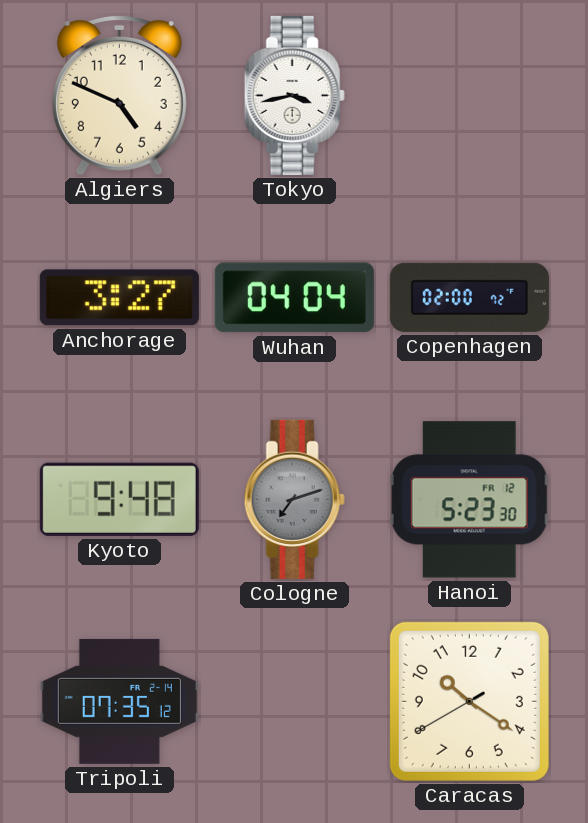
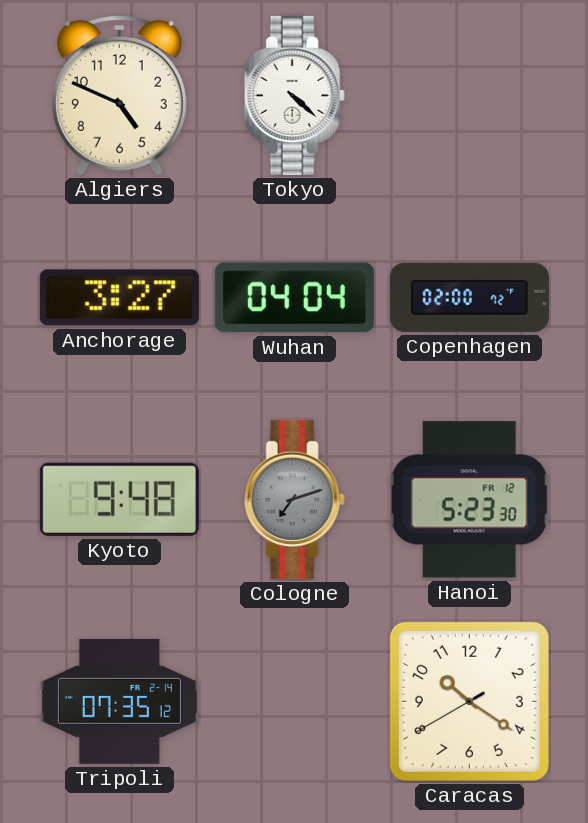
Tokyo: 3:43 -> 4:22 (294, 95)
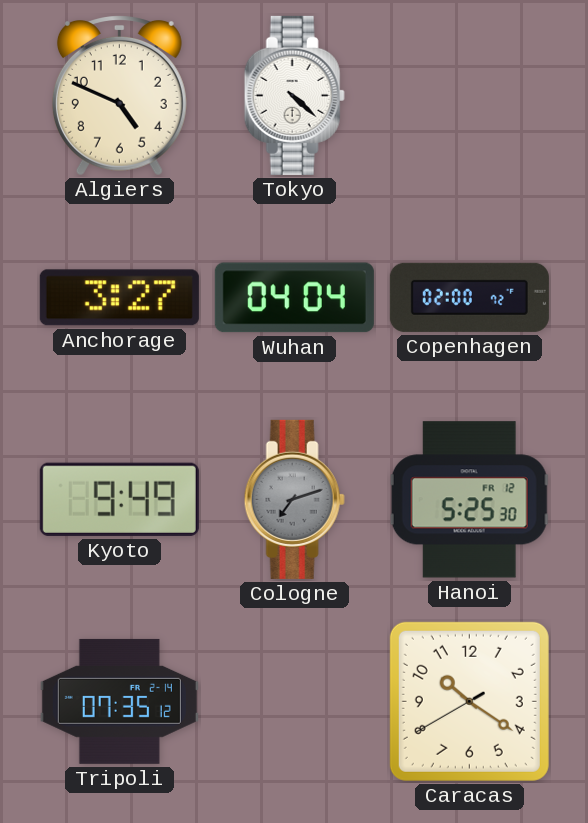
Kyoto: 9:48 -> 9:49 (119, 499)
Hanoi: 5:23 -> 5:25 (470, 500)
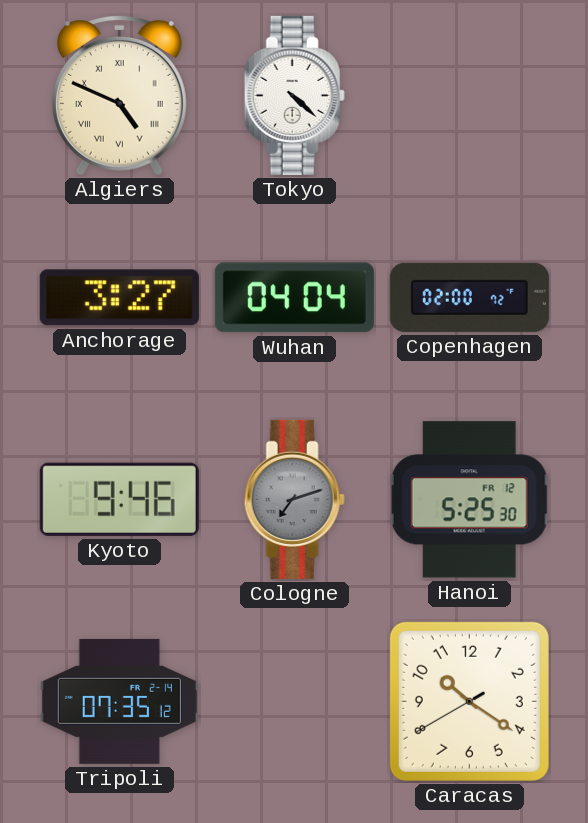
Algiers numerals: Arabic -> Roman (119, 96)
Kyoto: 9:49 -> 9:46 (119, 499)
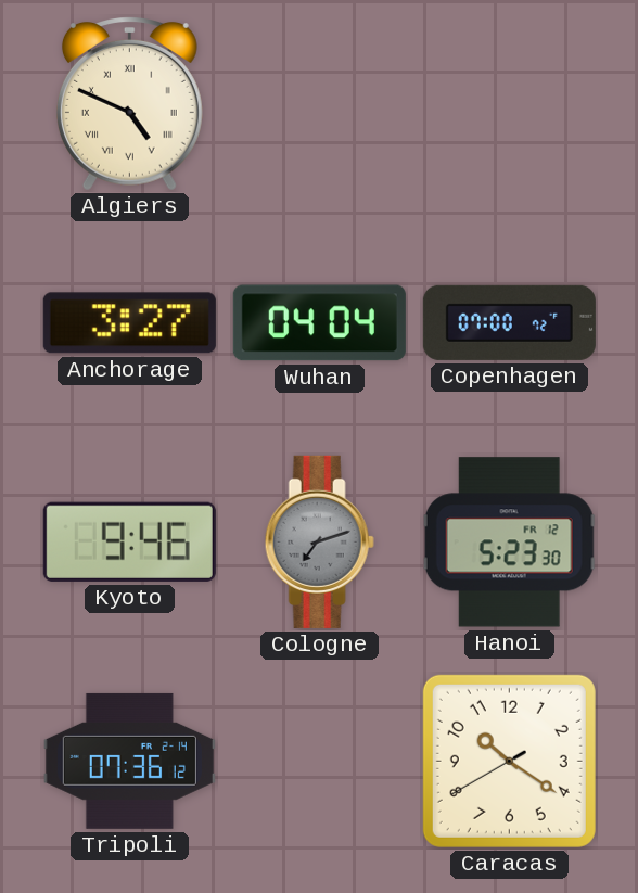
Tokyo: 4:22 -> none (294, 95)
Copenhagen: 02:00 -> 07:00 (509, 322)
Hanoi: 5:25 -> 5:23 (510, 543)
Tripoli: 07:35 -> 07:36 (129, 761)
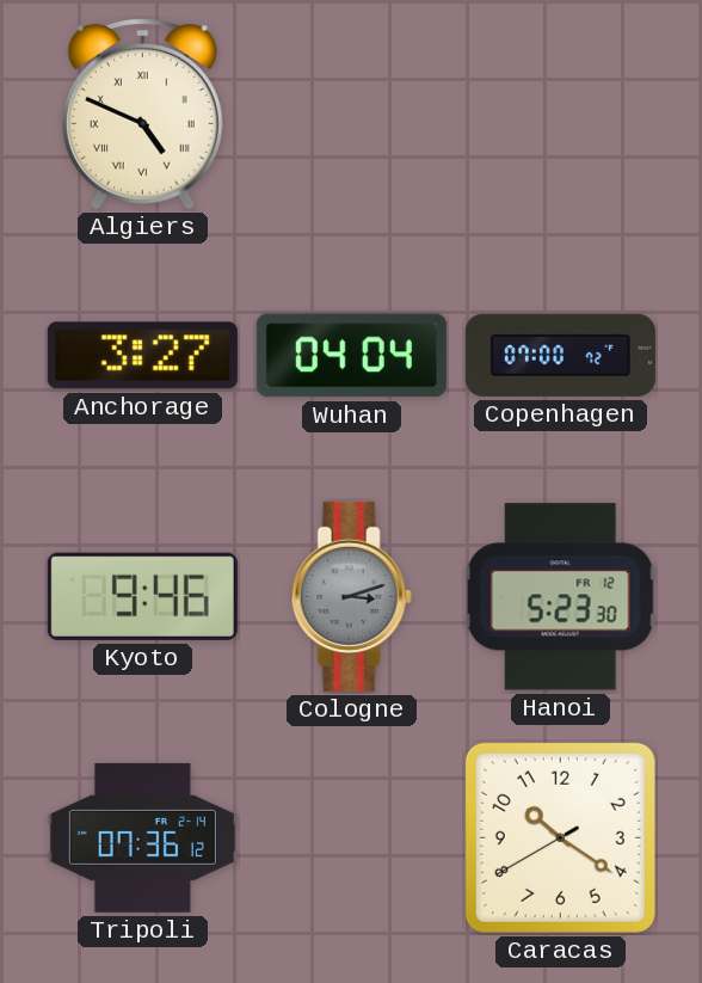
Cologne: 7:12 -> 3:12 (351, 596)
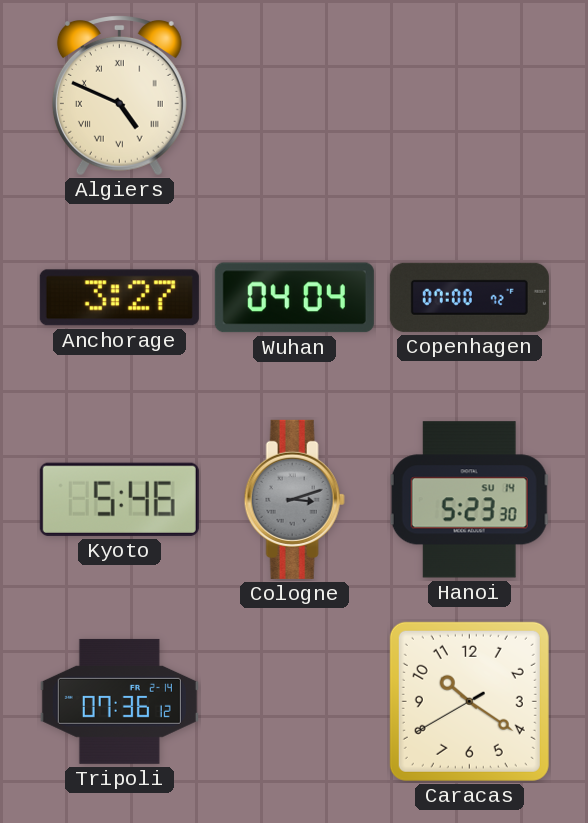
Kyoto: 9:46 -> 5:46 (119, 499)
Hanoi date: FR 12 -> SU 14 (470, 500)
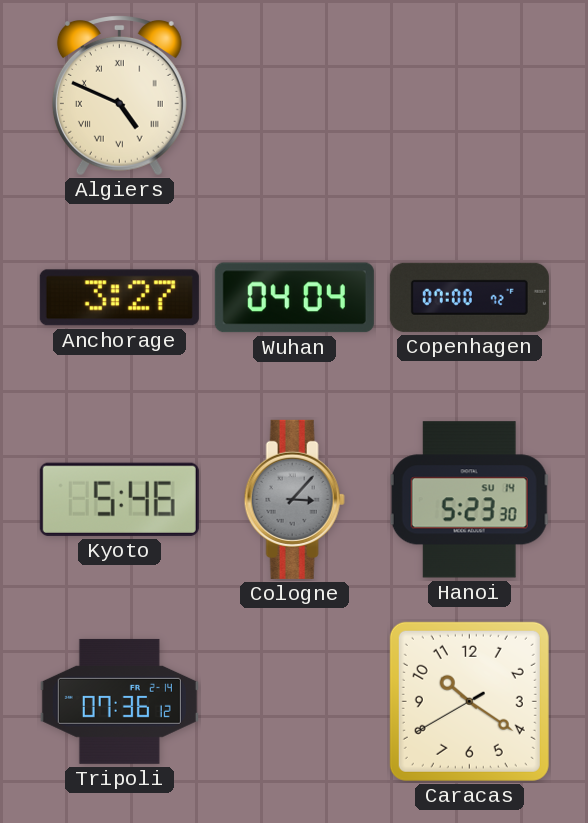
Cologne: 3:12 -> 3:07 (294, 499)
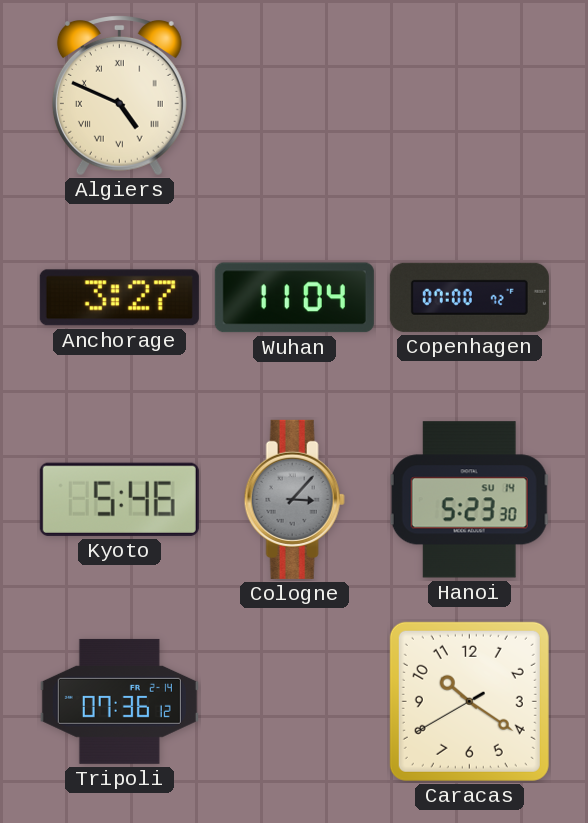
Wuhan: 04:04 -> 11:04 (294, 298)
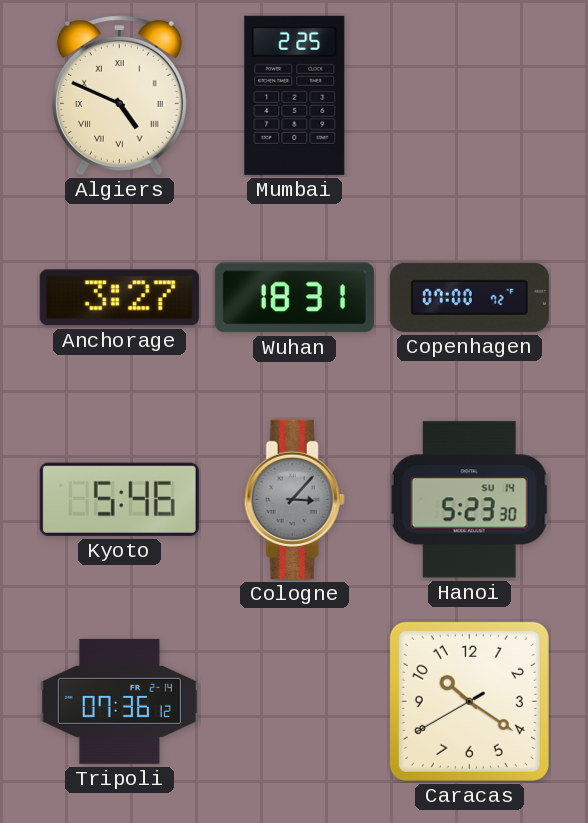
Mumbai: none -> 2:25 (295, 95)
Wuhan: 11:04 -> 18:31 (294, 298)
